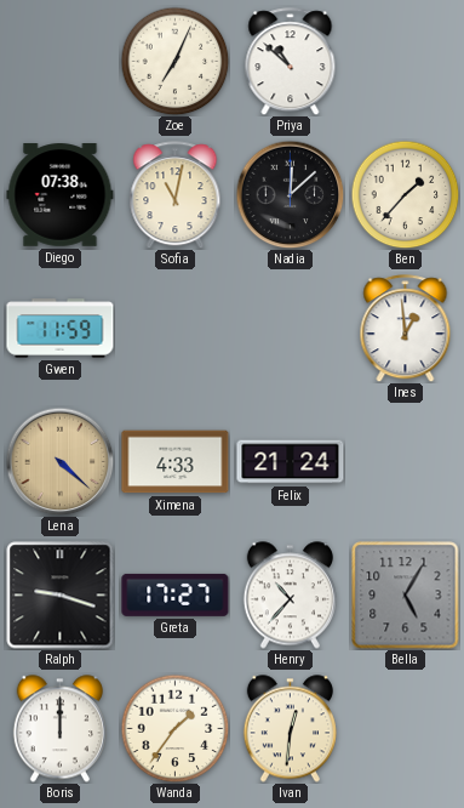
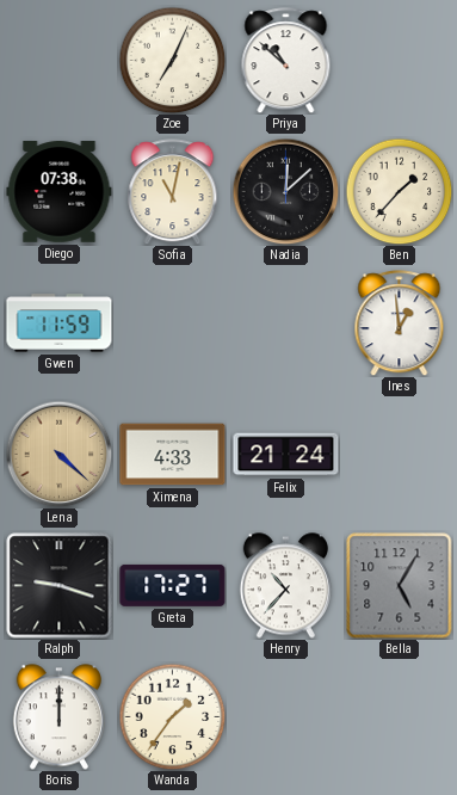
Ivan: 12:31 -> none (290, 729)
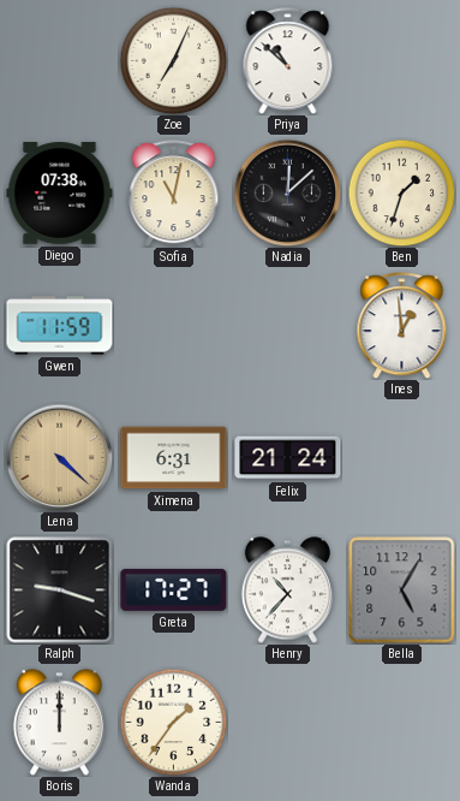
Ben: 1:37 -> 1:33 (401, 192)
Ximena: 4:33 -> 6:31 (174, 458)
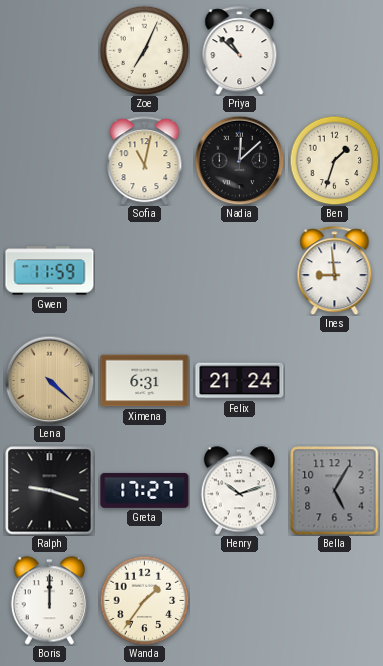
Diego: 07:38 -> none (60, 194)
Ines: 12:59 -> 8:59 (335, 271)
Henry: 10:37 -> 10:12 (239, 491)
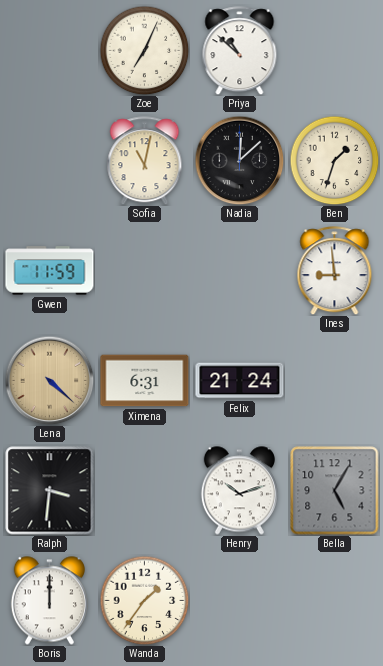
Ralph: 9:18 -> 3:31 (50, 491)
Greta: 17:27 -> none (145, 490)
